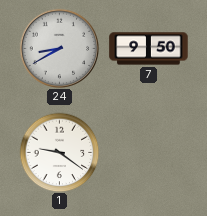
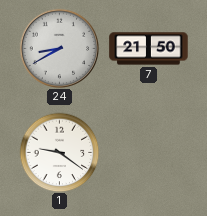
7: 9:50 -> 21:50 (149, 49)
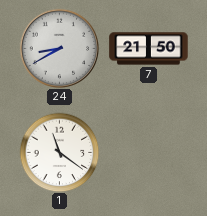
1: 9:21 -> 11:21 (59, 152)
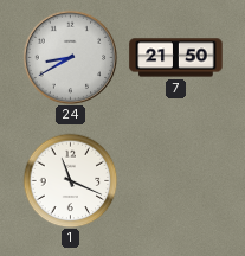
1: 11:21 -> 11:19 (70, 180)
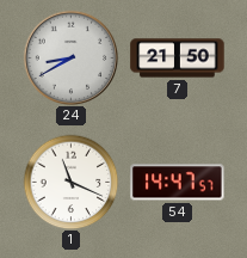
54: none -> 14:47 (178, 183)
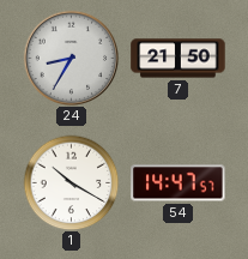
24: 8:40 -> 8:35 (71, 58)
1: 11:19 -> 10:20 (71, 182)
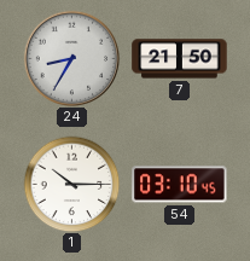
1: 10:20 -> 10:15 (71, 184)
54: 14:47 -> 03:10 (180, 185)
